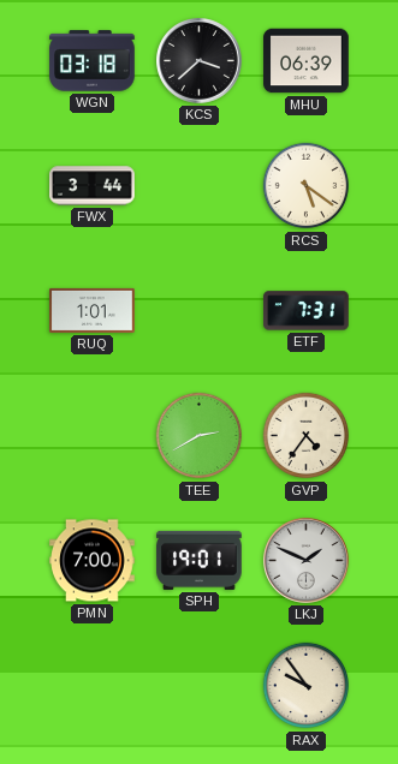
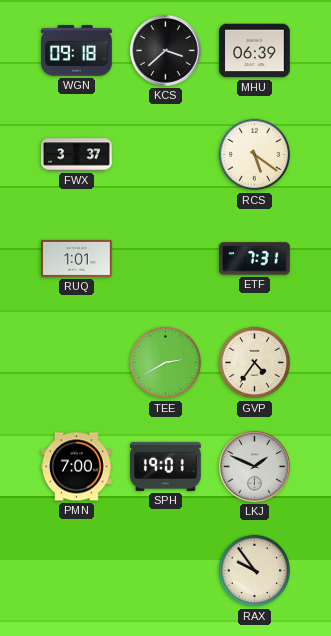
WGN: 03:18 -> 09:18 (77, 51)
FWX: 3:44 -> 3:37 (77, 155)
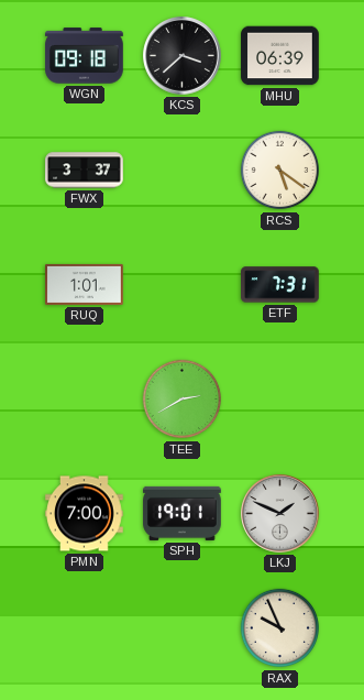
GVP: 4:36 -> none (255, 363)
RAX: 9:54 -> 9:56 (280, 628)
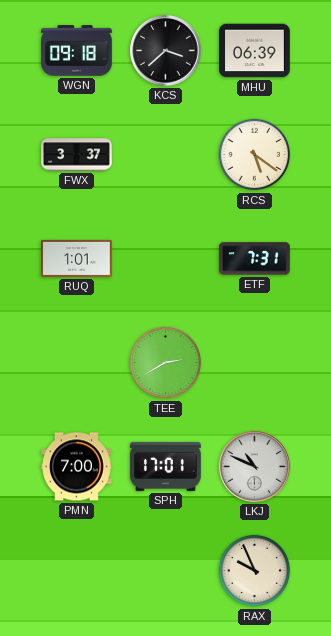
SPH: 19:01 -> 17:01 (166, 466)
LKJ: 1:49 -> 10:49 (255, 467)
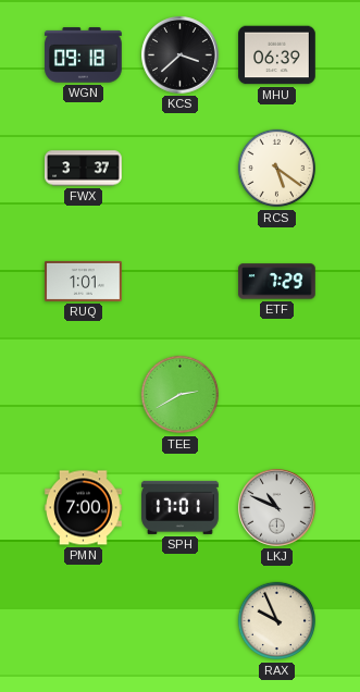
ETF: 7:31 -> 7:29 (277, 282)
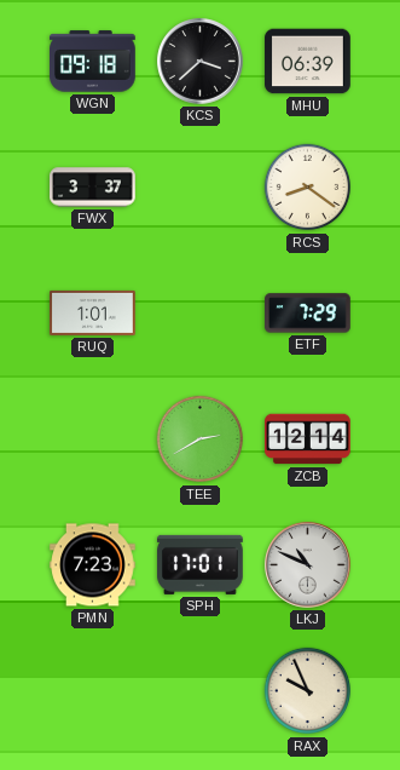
RCS: 5:21 -> 8:21 (308, 188)
ZCB: none -> 12:14 (308, 439)
PMN: 7:00 -> 7:23 (93, 565)
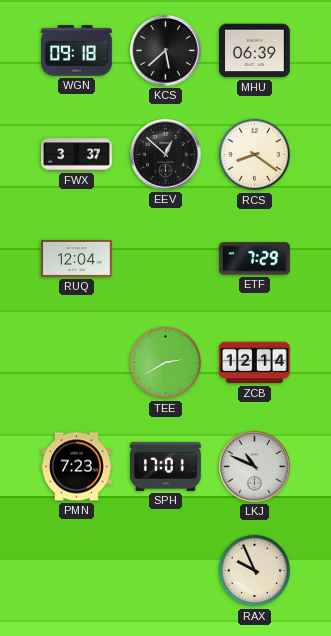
KCS: 3:38 -> 5:38 (166, 51)
EEV: none -> 12:52 (166, 155)
RUQ: 1:01 -> 12:04 (77, 258)
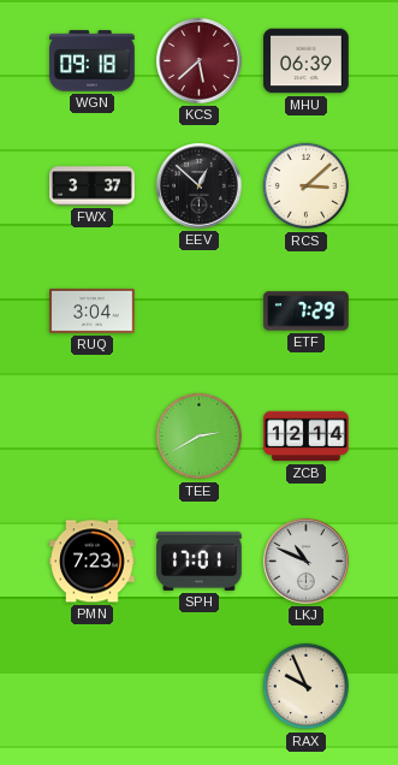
KCS dial: black -> burgundy (200, 61)
RCS: 8:21 -> 3:08 (307, 186)
RUQ: 12:04 -> 3:04 (93, 310)
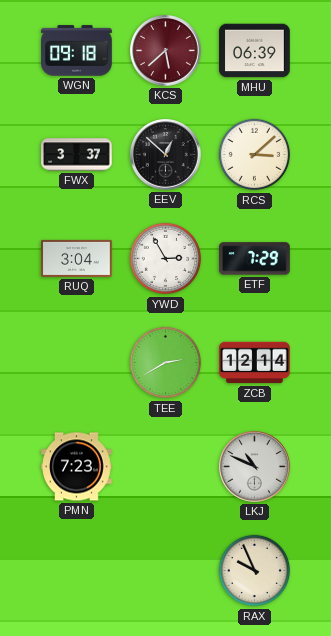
YWD: none -> 2:55 (166, 259)
SPH: 17:01 -> none (200, 561)
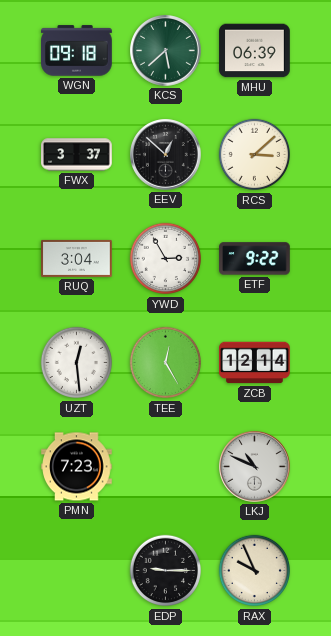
KCS dial: burgundy -> green (166, 51)
ETF: 7:29 -> 9:22 (255, 259)
UZT: none -> 12:29 (77, 363)
TEE: 2:40 -> 12:25 (166, 363)
EDP: none -> 9:15 (166, 571)
